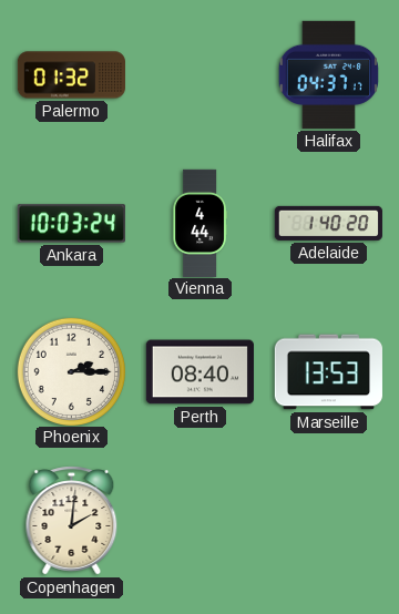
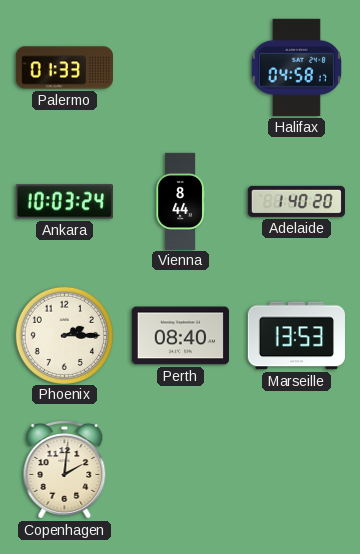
Palermo: 01:32 -> 01:33 (64, 68)
Halifax: 04:37 -> 04:58 (296, 67)
Vienna: 4:44 -> 8:44 (180, 201)
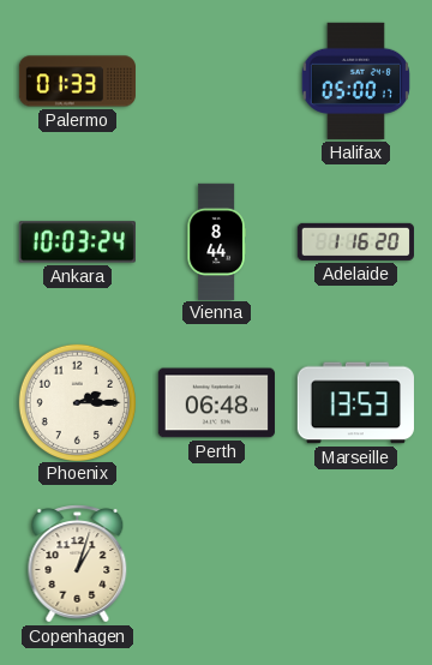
Halifax: 04:58 -> 05:00 (355, 80)
Adelaide: 1:40 -> 1:16 (355, 241)
Perth: 08:40 -> 06:48 (216, 403)
Copenhagen: 2:01 -> 1:03 (78, 564)
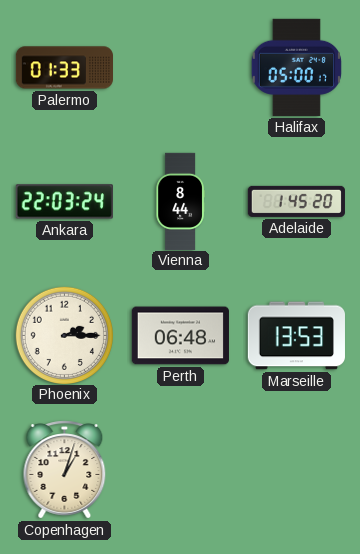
Ankara: 10:03 -> 22:03 (64, 202)
Adelaide: 1:16 -> 1:45 (296, 201)
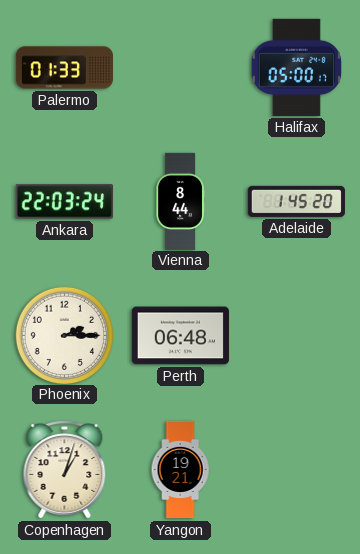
Marseille: 13:53 -> none (296, 336)
Yangon: none -> 19:21 (180, 470)
